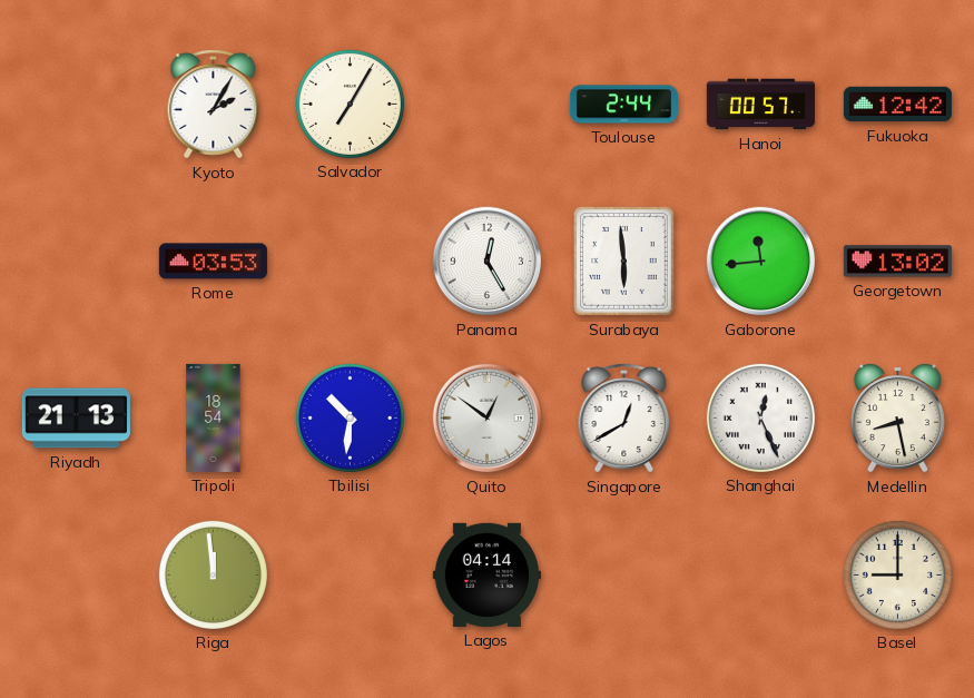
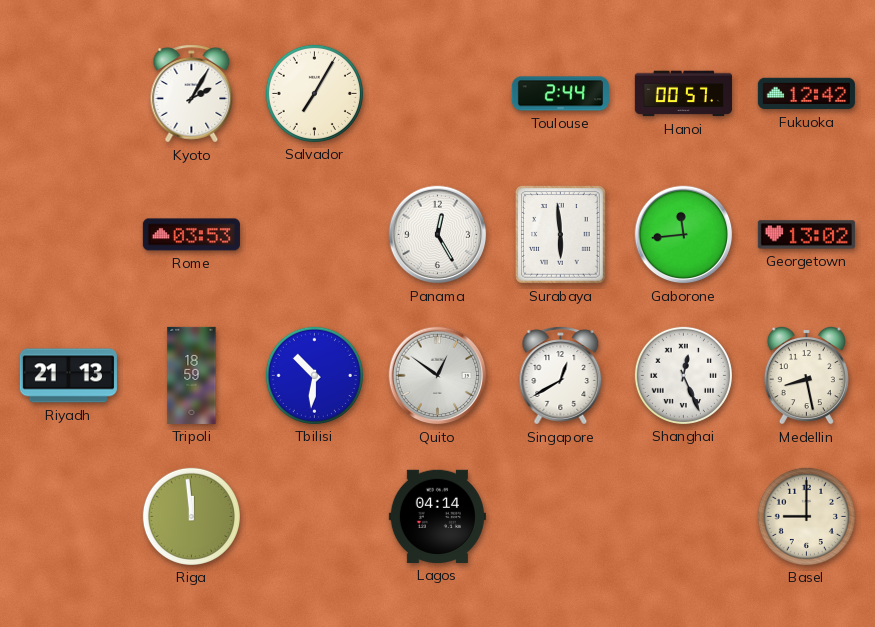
Tripoli: 18:54 -> 18:59 (192, 375)
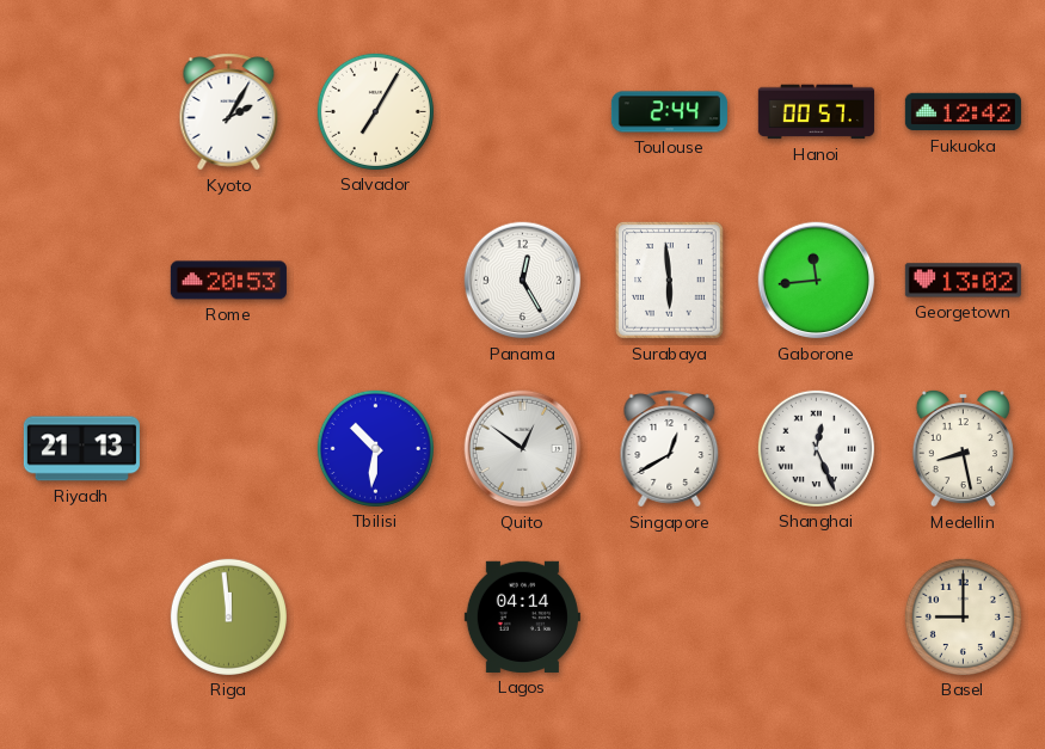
Rome: 03:53 -> 20:53 (228, 281)
Tripoli: 18:59 -> none (192, 375)
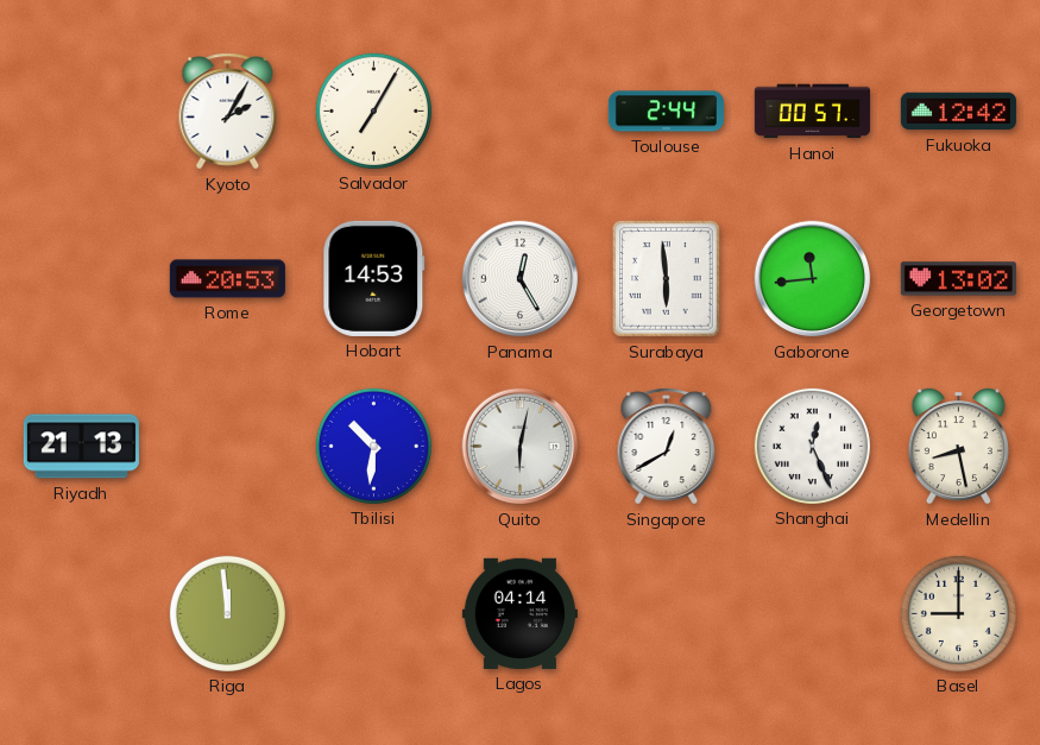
Hobart: none -> 14:53 (374, 278)
Quito: 12:51 -> 6:02 (521, 447)
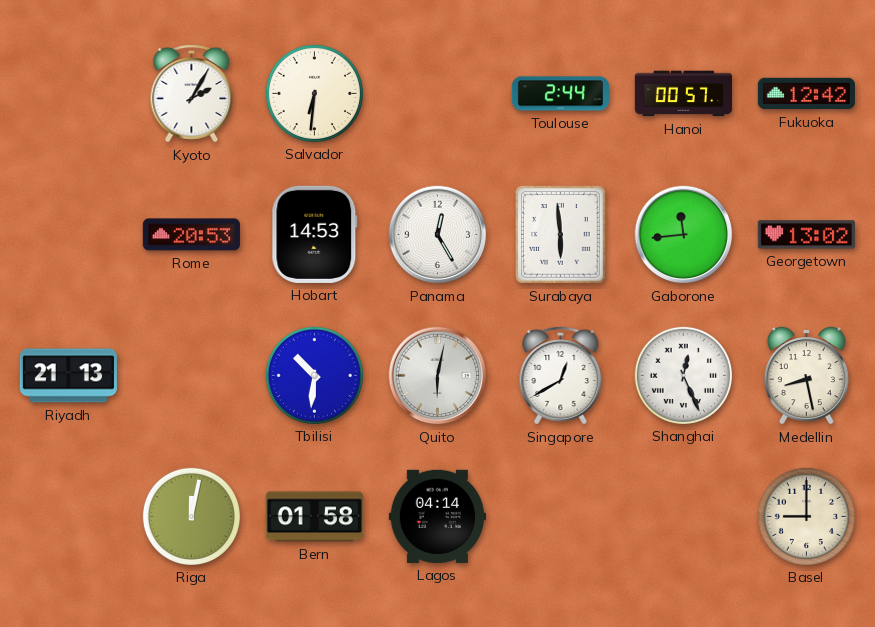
Salvador: 7:05 -> 6:31 (314, 93)
Riga: 11:59 -> 12:02 (191, 516)
Bern: none -> 01:58 (314, 517)
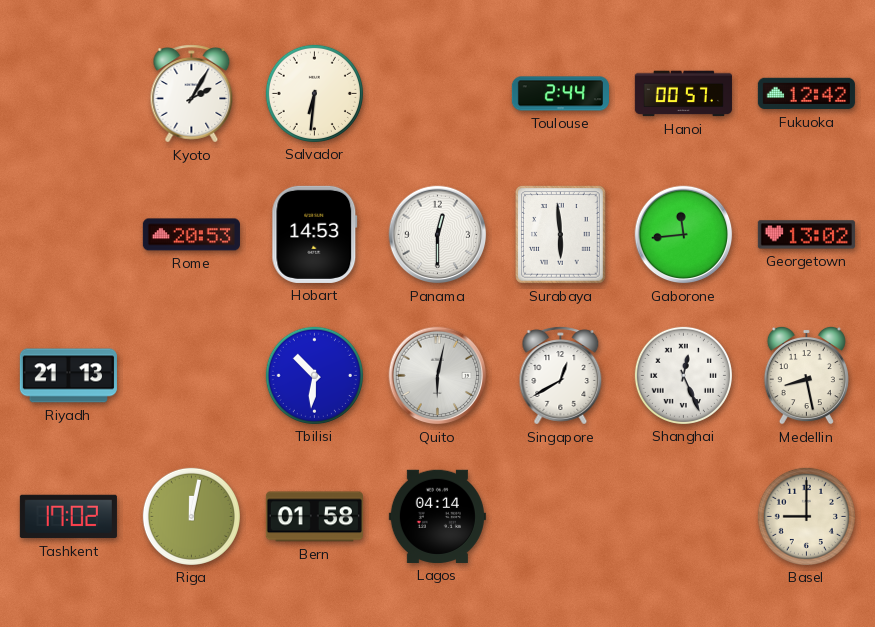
Panama: 12:25 -> 12:30 (438, 235)
Tashkent: none -> 17:02 (68, 517)
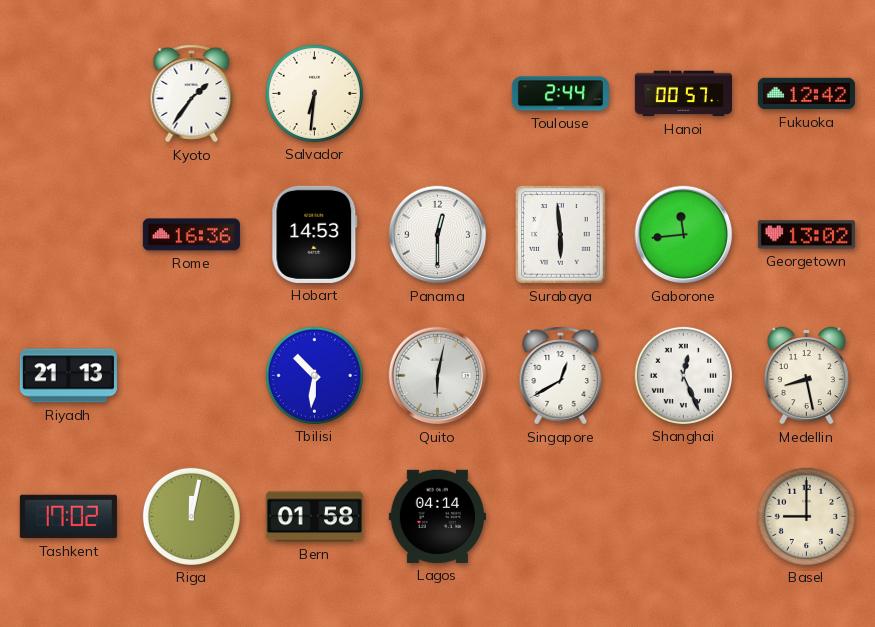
Kyoto: 2:05 -> 1:36 (192, 94)
Rome: 20:53 -> 16:36 (191, 235)
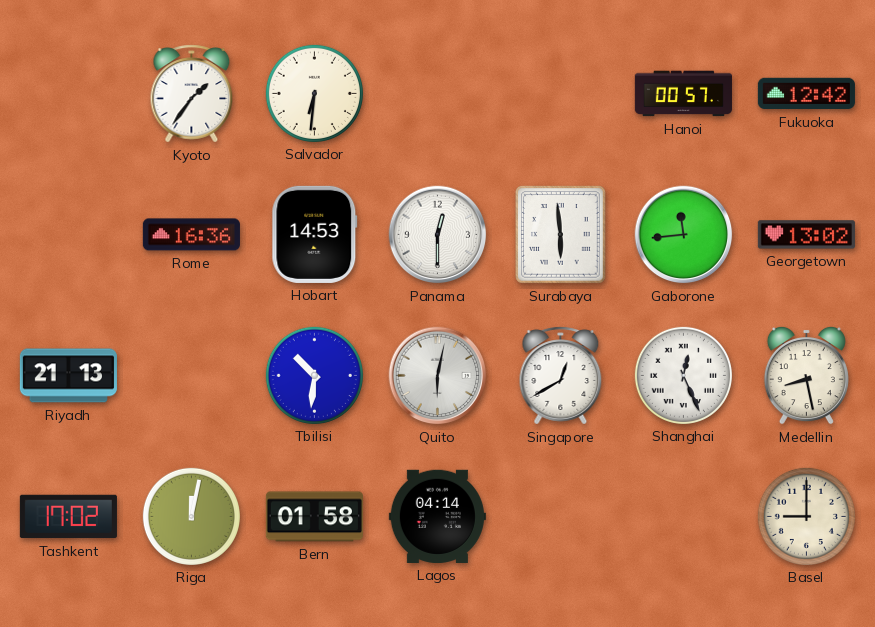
Toulouse: 2:44 -> none (560, 94)
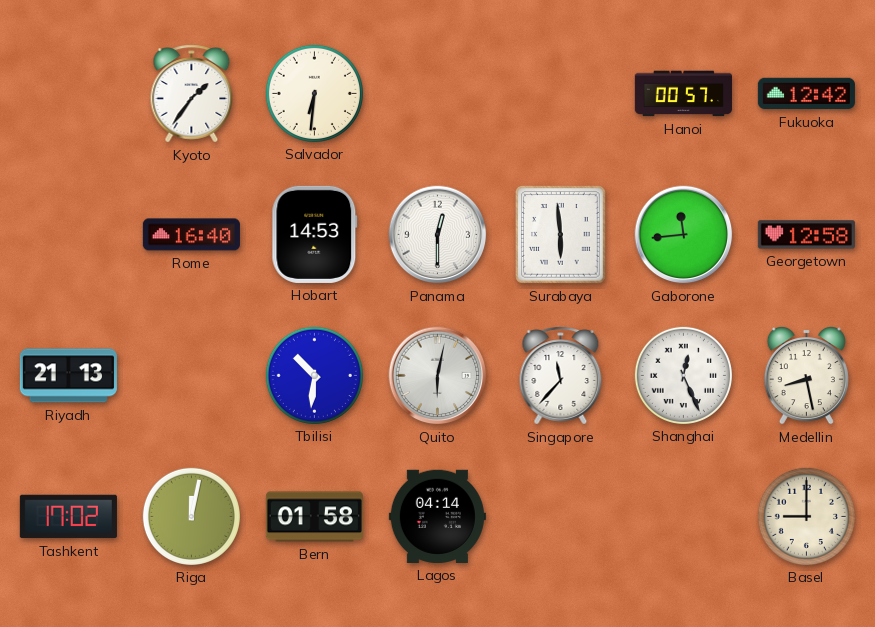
Rome: 16:36 -> 16:40 (191, 235)
Georgetown: 13:02 -> 12:58 (806, 235)
Singapore: 12:40 -> 11:37 (561, 376)
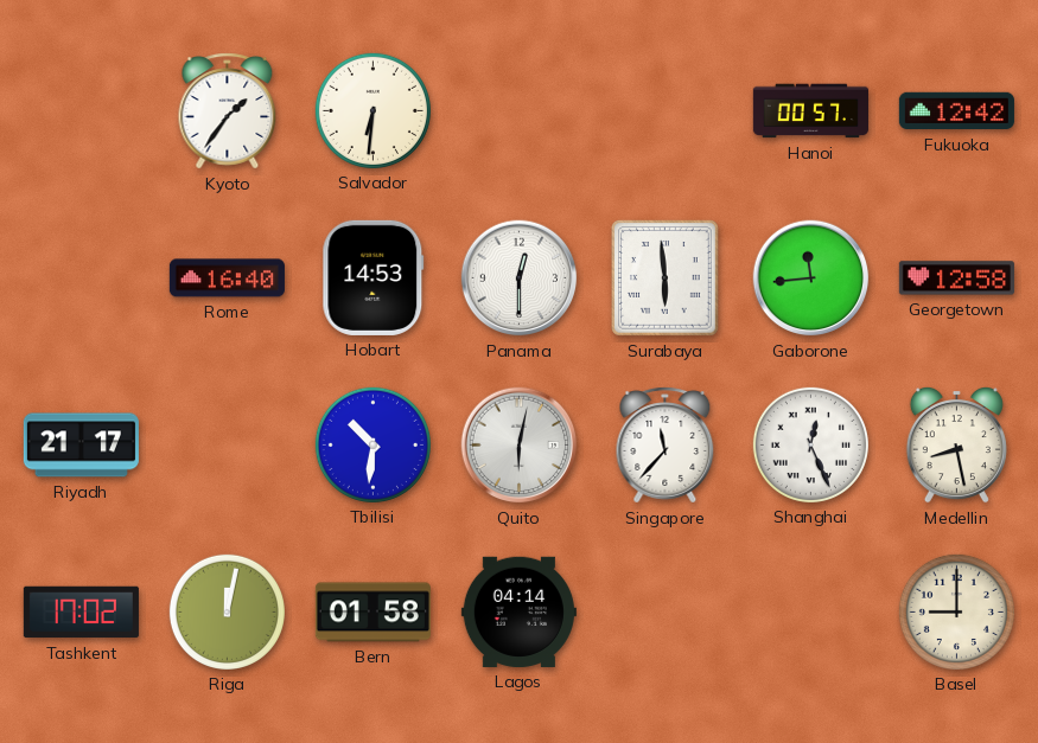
Riyadh: 21:13 -> 21:17 (81, 446)
